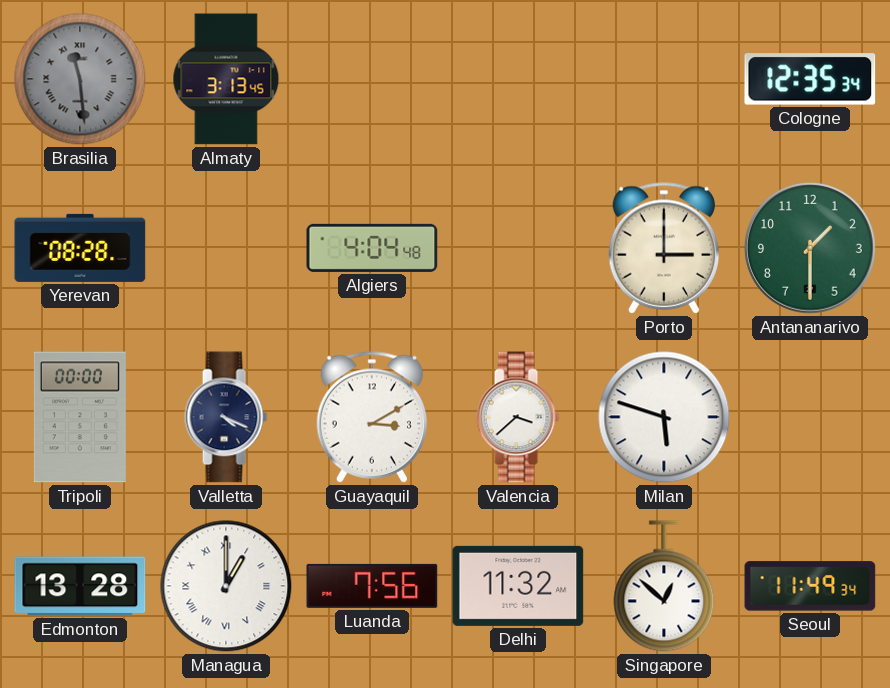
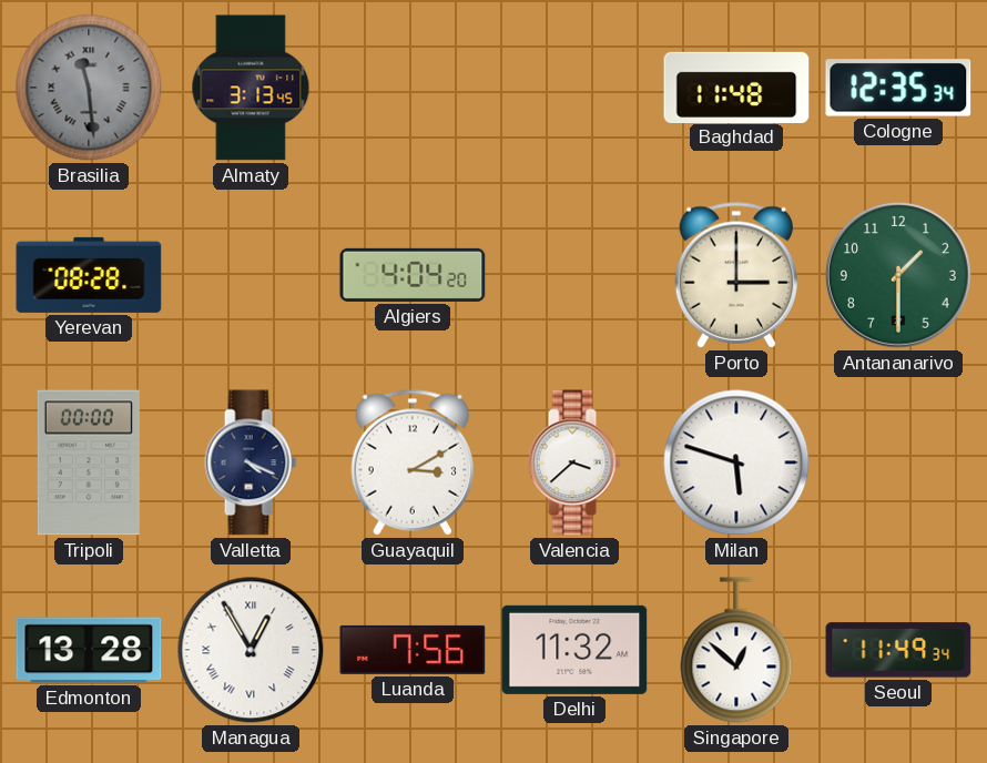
Baghdad: none -> 11:48 (736, 87)
Algiers: 4:04:48 -> 4:04:20 (413, 275)
Managua: 1:00 -> 12:55 (251, 650)
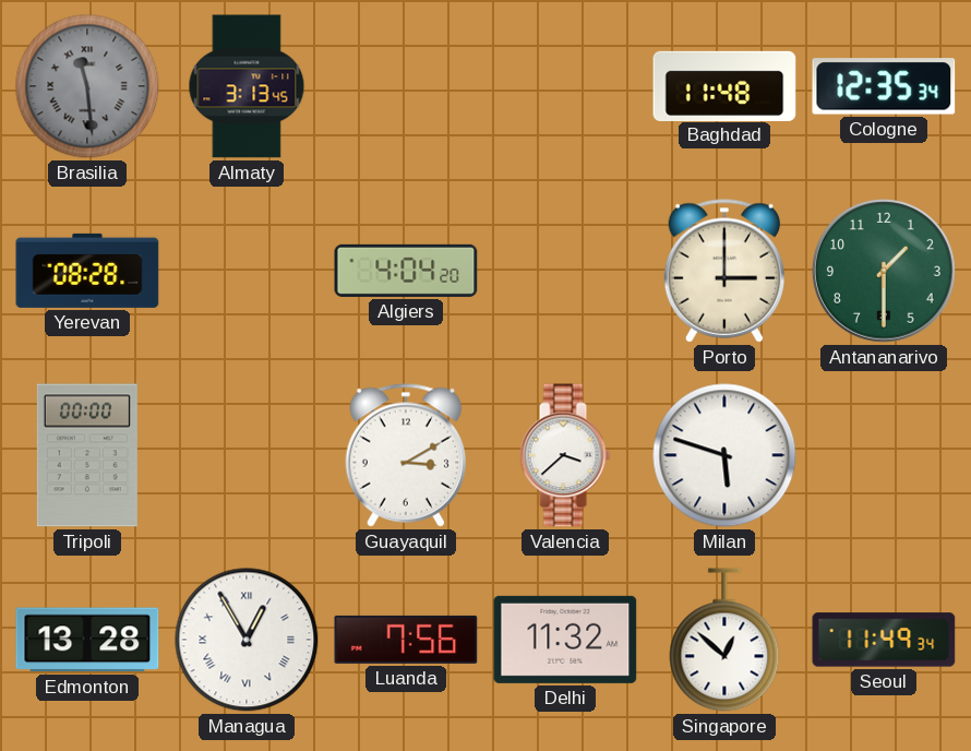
Valletta: 4:19 -> none (251, 462)
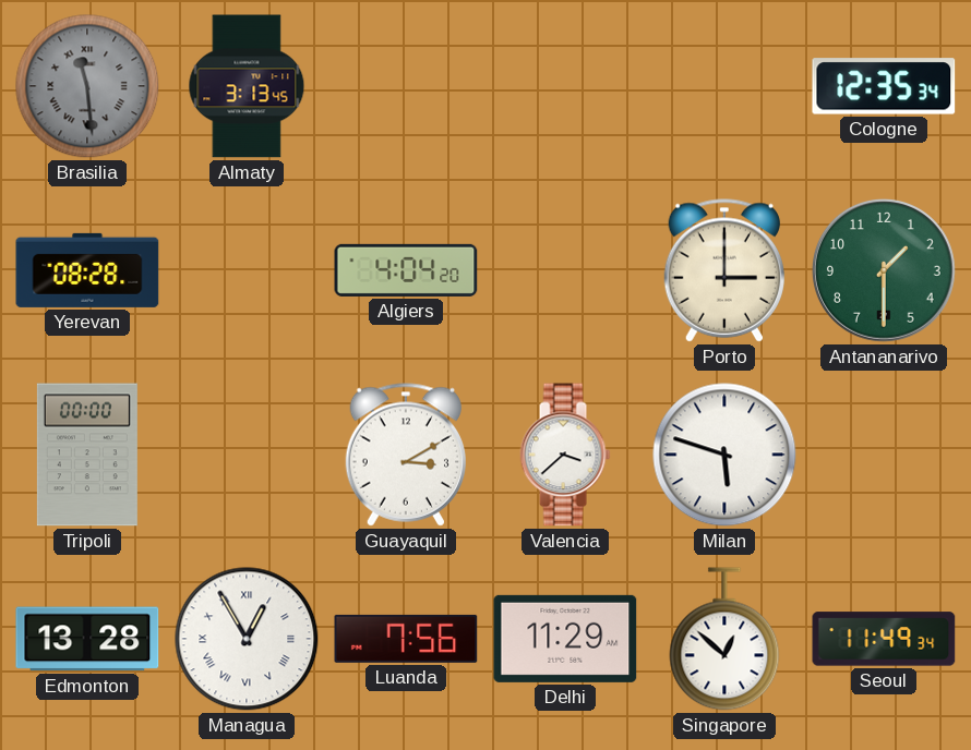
Baghdad: 11:48 -> none (724, 85)
Delhi: 11:32 -> 11:29 (565, 639)
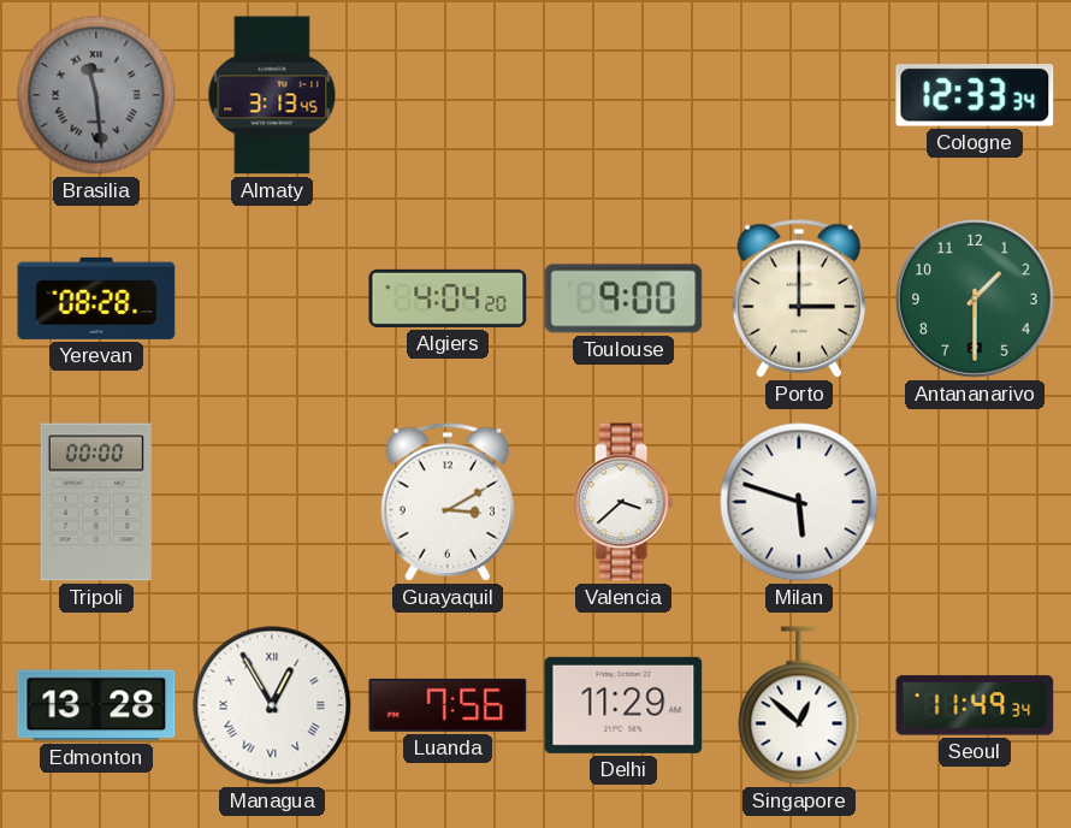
Cologne: 12:35 -> 12:33 (975, 95)
Toulouse: none -> 9:00 (623, 298)
